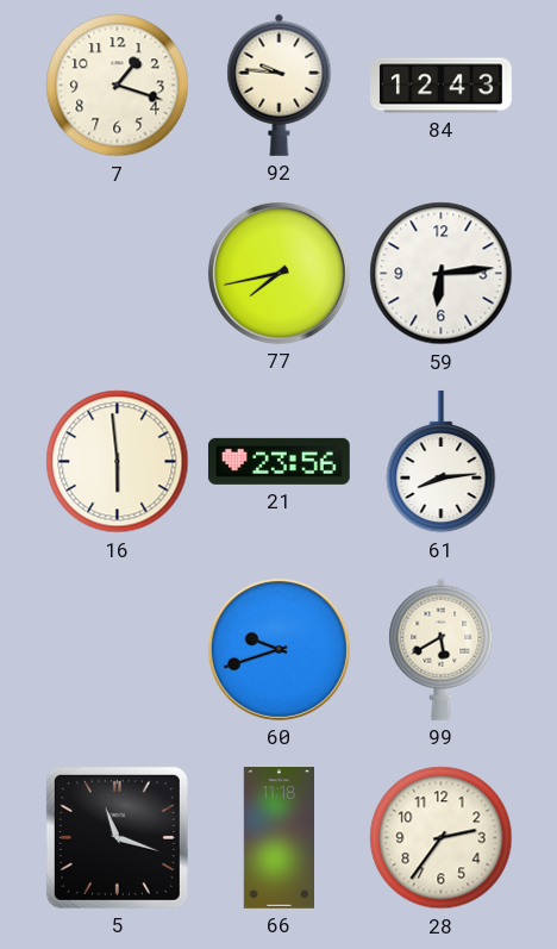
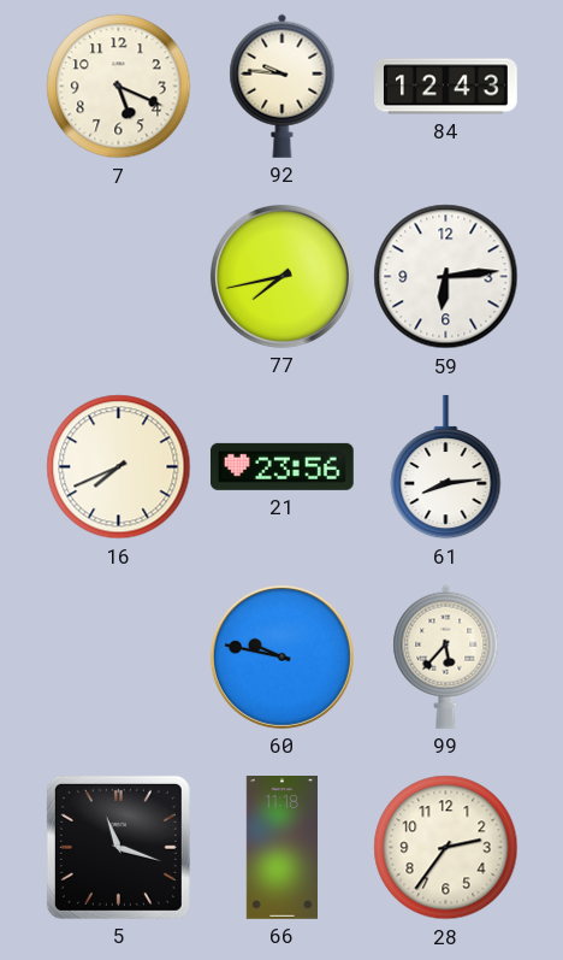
7: 1:18 -> 5:19 (119, 87)
16: 5:59 -> 7:41 (119, 467)
60: 9:42 -> 9:47 (281, 656)
99: 5:40 -> 5:37 (446, 656)
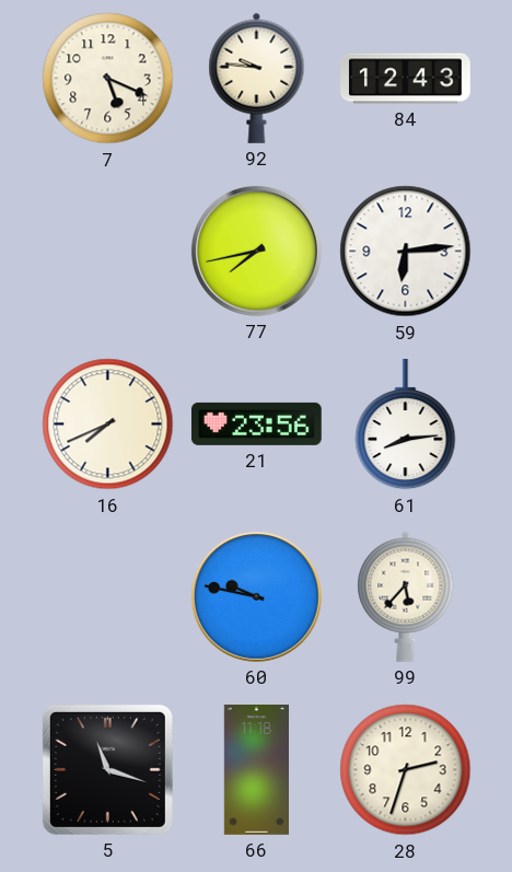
28: 2:36 -> 2:33 (406, 770)
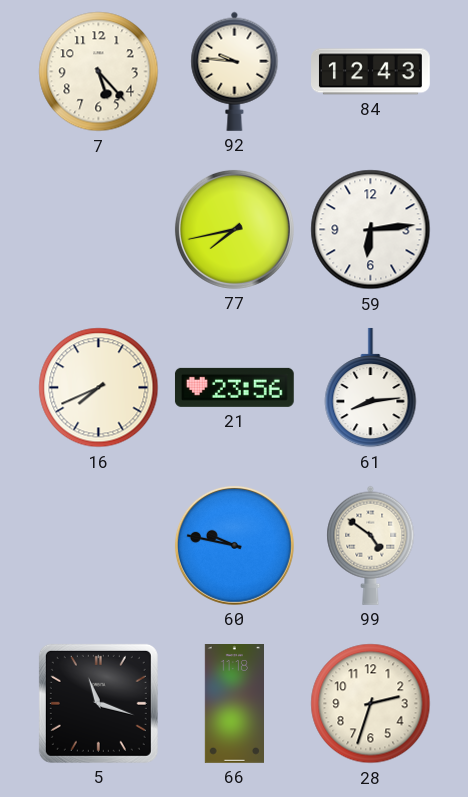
7: 5:19 -> 5:23 (99, 72)
99: 5:37 -> 4:51 (371, 545)
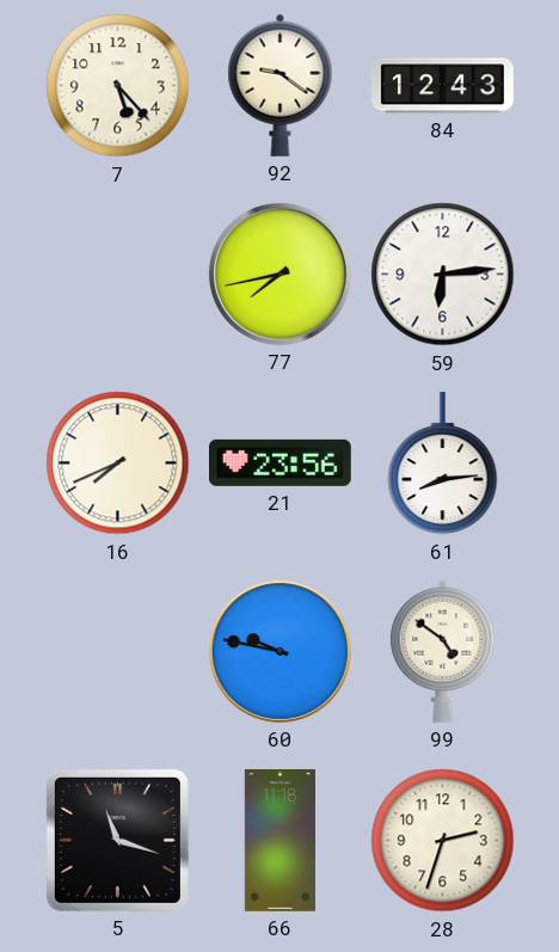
92: 9:46 -> 9:21 (281, 85)
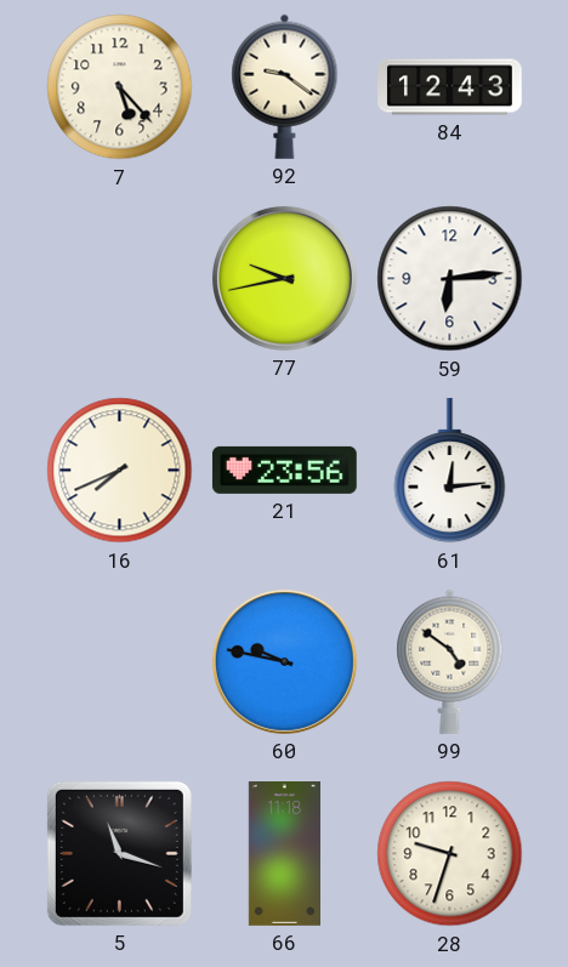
77: 7:43 -> 9:43 (284, 278)
61: 8:14 -> 12:14 (450, 471)
28: 2:33 -> 9:33 (450, 854)
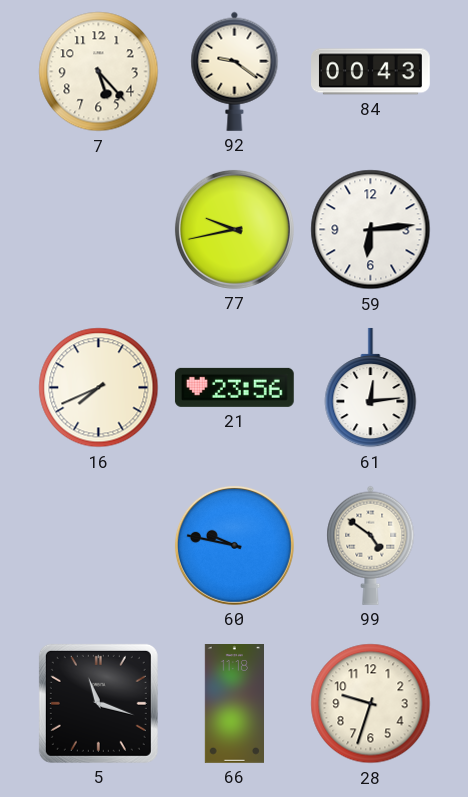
84: 12:43 -> 00:43 (371, 72)
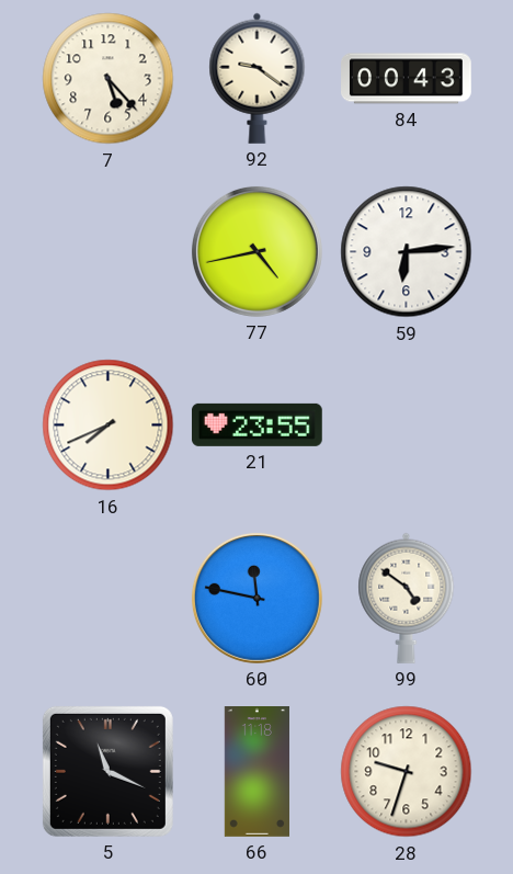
77: 9:43 -> 4:43 (256, 251)
21: 23:56 -> 23:55 (256, 424)
61: 12:14 -> none (371, 388)
60: 9:47 -> 11:47 (256, 598)
5: 11:18 -> 11:19 (107, 771)
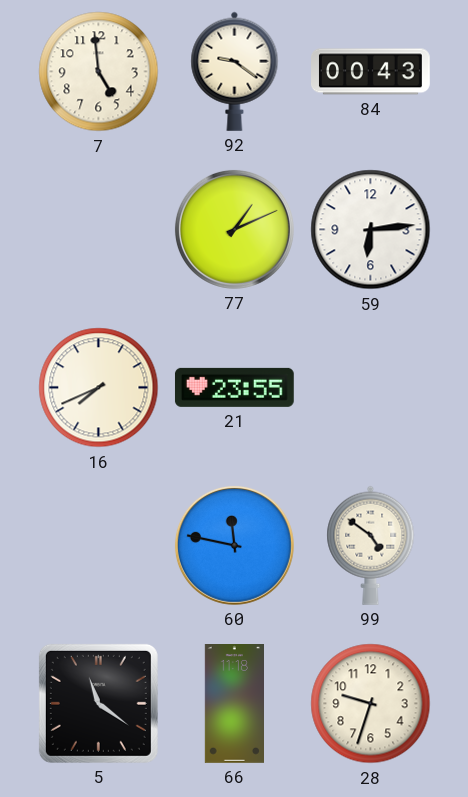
7: 5:23 -> 4:59 (99, 72)
77: 4:43 -> 1:11 (234, 229)
5: 11:19 -> 11:21 (98, 703)
